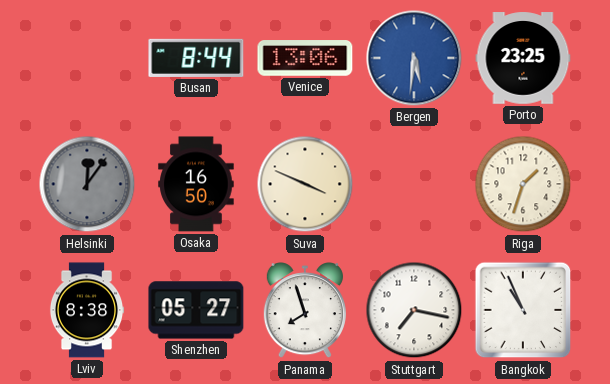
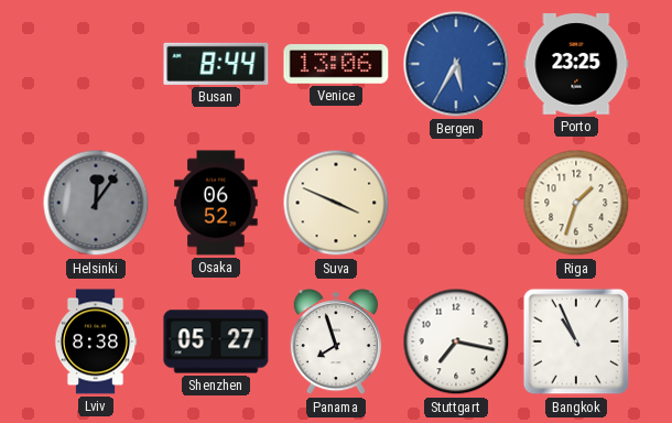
Bergen: 5:31 -> 5:35 (456, 64)
Osaka: 16:50 -> 06:52 (216, 203)
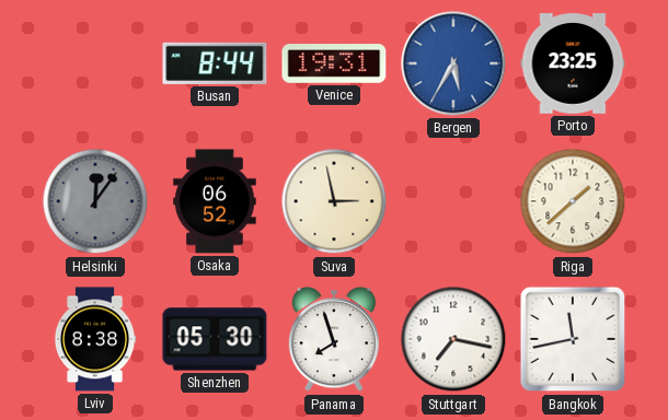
Venice: 13:06 -> 19:31 (334, 63)
Suva: 3:49 -> 2:58 (334, 201)
Riga: 1:33 -> 1:38 (573, 201)
Shenzhen: 05:27 -> 05:30 (215, 339)
Bangkok: 10:56 -> 11:43 (573, 339)
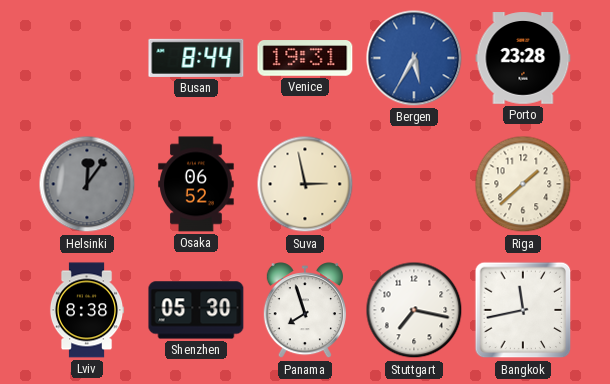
Porto: 23:25 -> 23:28 (523, 58)
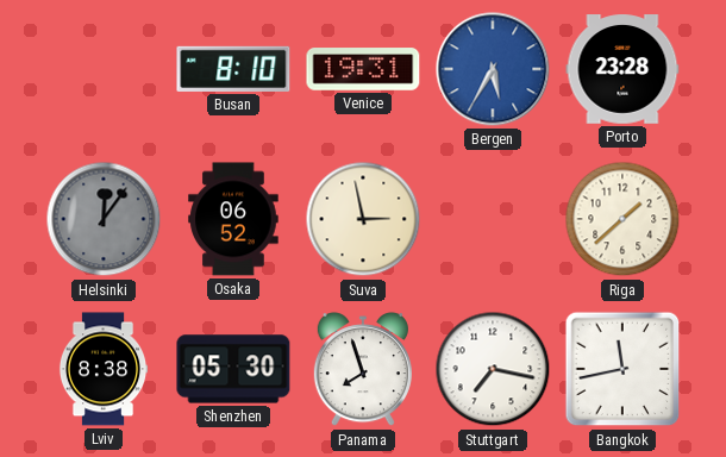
Busan: 8:44 -> 8:10 (233, 69)
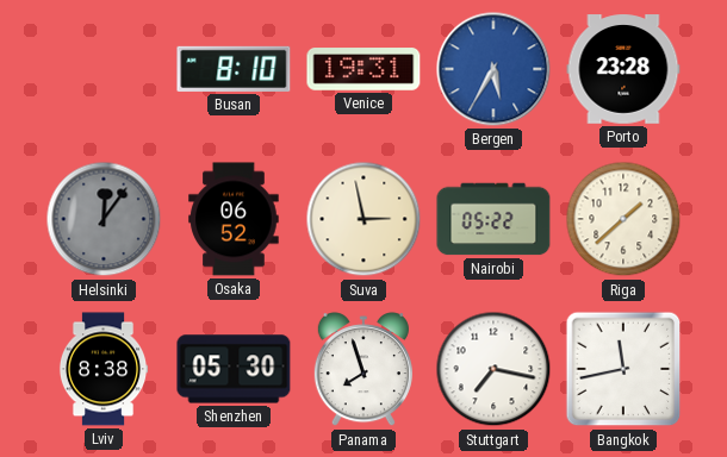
Nairobi: none -> 05:22 (493, 219)
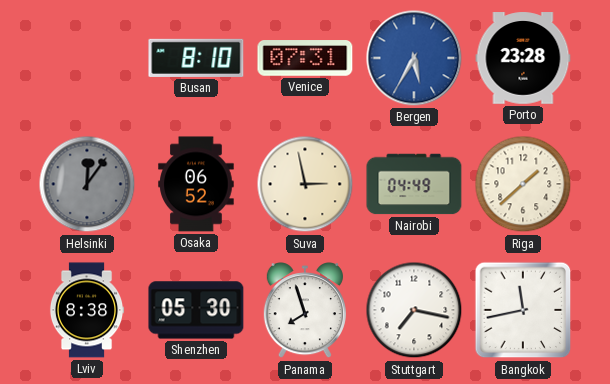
Venice: 19:31 -> 07:31 (305, 58)
Nairobi: 05:22 -> 04:49 (414, 184)
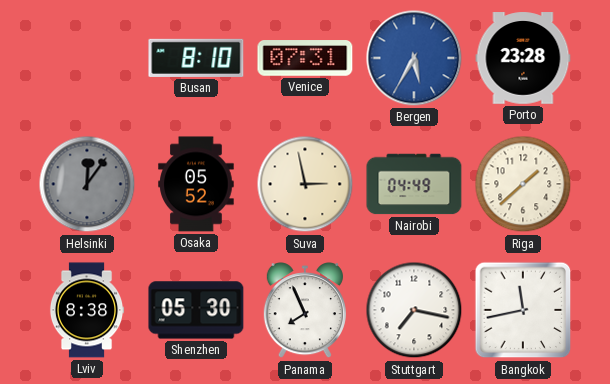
Osaka: 06:52 -> 05:52 (196, 184)
Panama: 7:57 -> 7:56 (305, 311)
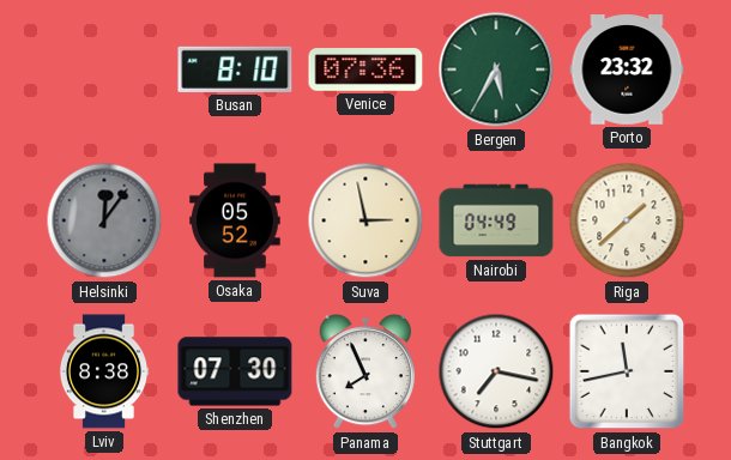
Venice: 07:31 -> 07:36 (365, 69)
Bergen dial: blue -> green (496, 69)
Porto: 23:28 -> 23:32 (627, 69)
Shenzhen: 05:30 -> 07:30 (235, 371)
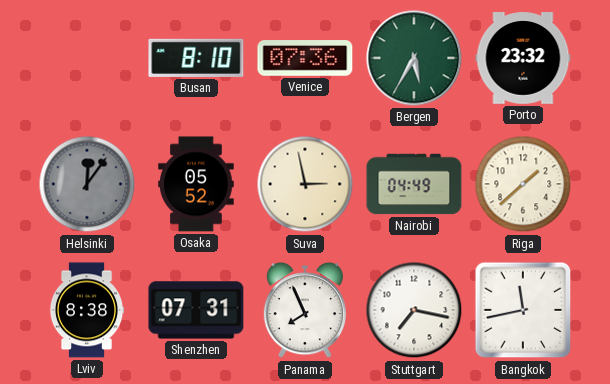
Shenzhen: 07:30 -> 07:31 (196, 310)
